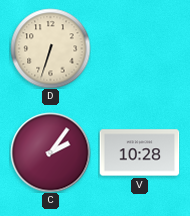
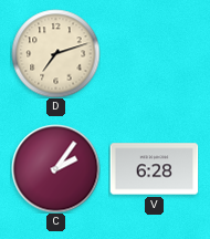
D: 6:33 -> 7:12 (55, 53)
V: 10:28 -> 6:28 (154, 169)
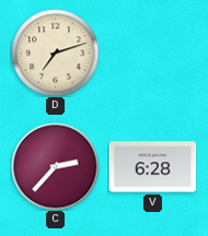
C: 2:06 -> 2:37 (55, 166)
